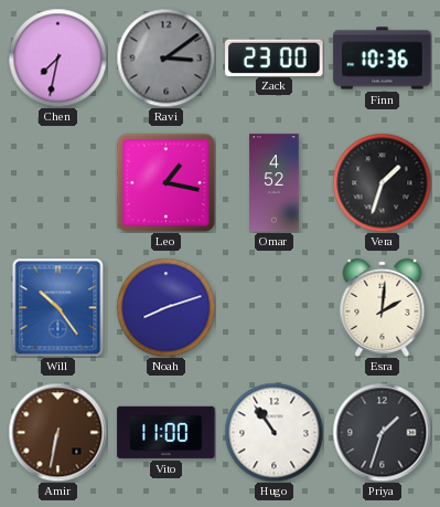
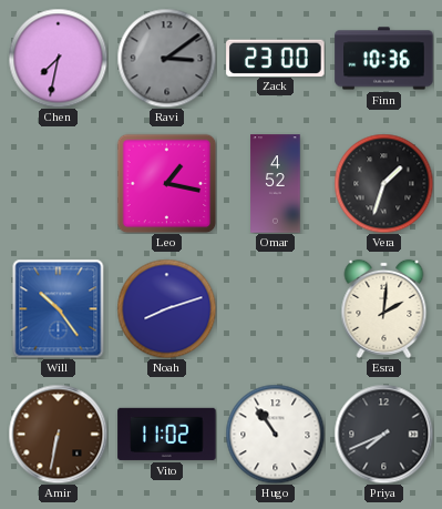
Vito: 11:00 -> 11:02 (167, 434)
Priya: 1:33 -> 7:41 (383, 434)
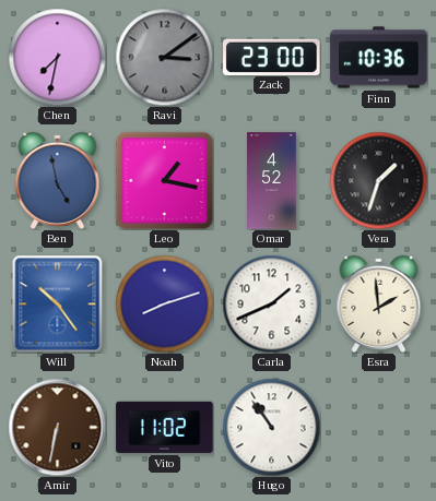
Ben: none -> 4:58 (58, 180)
Carla: none -> 1:41 (271, 303)
Esra: 2:01 -> 1:59 (379, 303)
Priya: 7:41 -> none (383, 434)
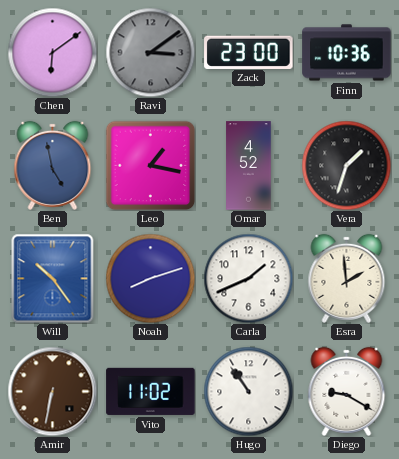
Chen: 7:32 -> 6:09 (52, 52)
Diego: none -> 9:20 (347, 391)
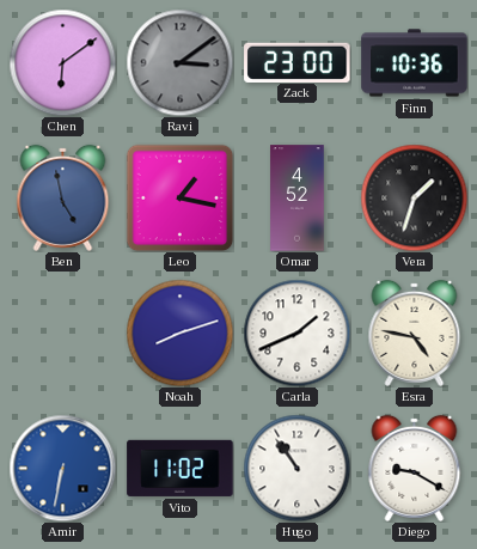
Will: 10:24 -> none (53, 278)
Esra: 1:59 -> 4:47 (415, 333)
Amir dial: brown -> blue (62, 468)
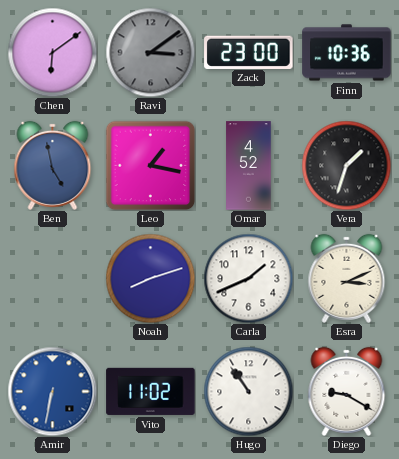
Esra: 4:47 -> 3:11 (347, 278)
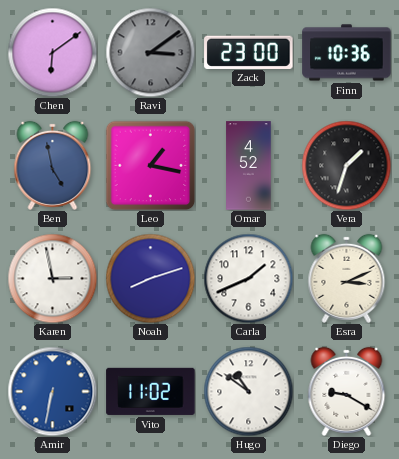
Karen: none -> 2:58 (52, 278)
Hugo: 10:54 -> 10:51 (248, 391)
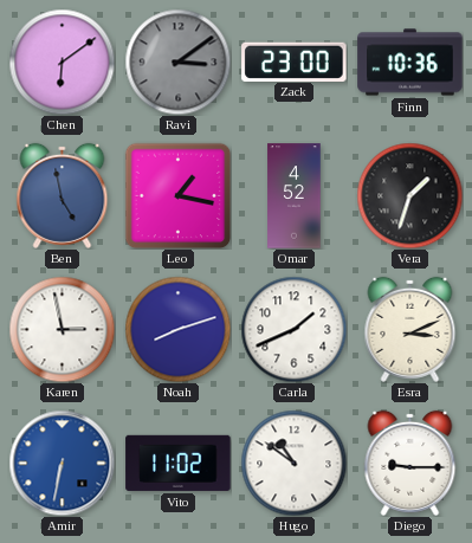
Diego: 9:20 -> 9:15 (410, 463)
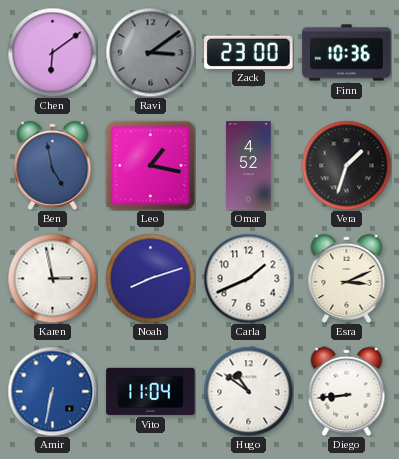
Vito: 11:02 -> 11:04 (151, 391)
Diego: 9:15 -> 8:44 (347, 391)
